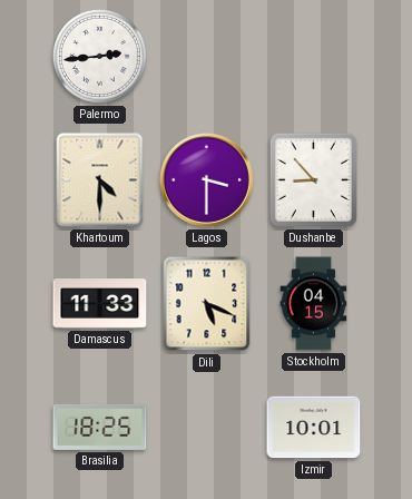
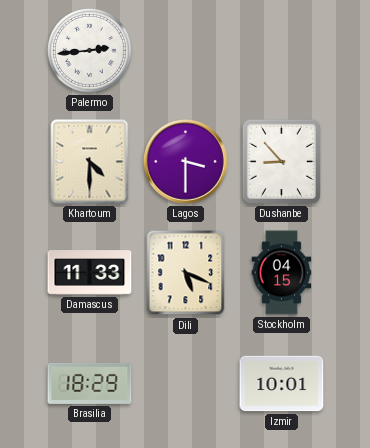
Brasilia: 18:25 -> 18:29 (90, 383)
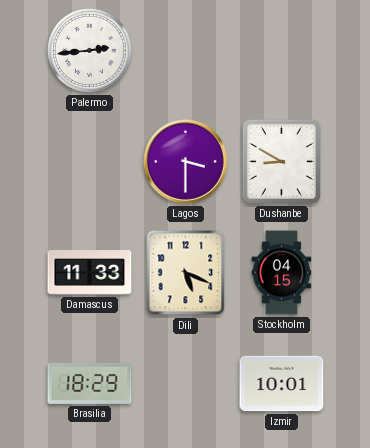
Khartoum: 4:30 -> none (90, 162)
Dushanbe: 8:53 -> 8:50 (281, 161)
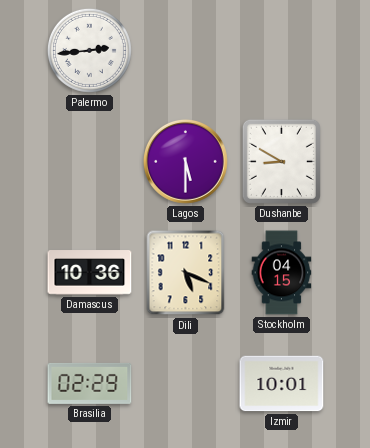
Lagos: 3:30 -> 5:30 (185, 161)
Damascus: 11:33 -> 10:36 (90, 273)
Brasilia: 18:29 -> 02:29 (90, 383)
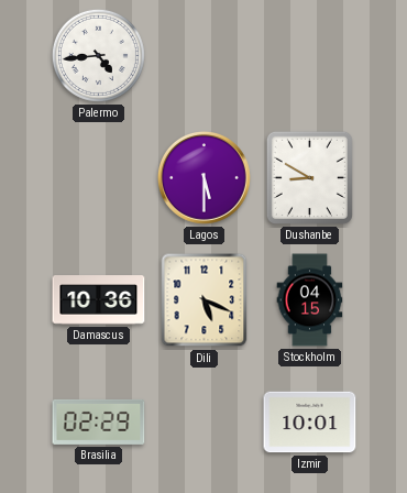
Palermo: 2:44 -> 4:44 (98, 55)
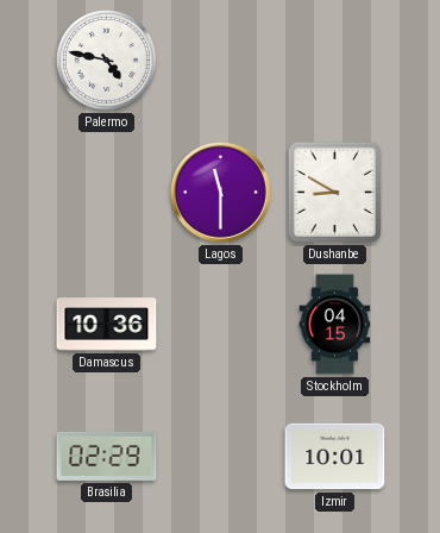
Palermo: 4:44 -> 4:47 (106, 59)
Lagos: 5:30 -> 11:30 (220, 192)
Dili: 5:19 -> none (205, 300)
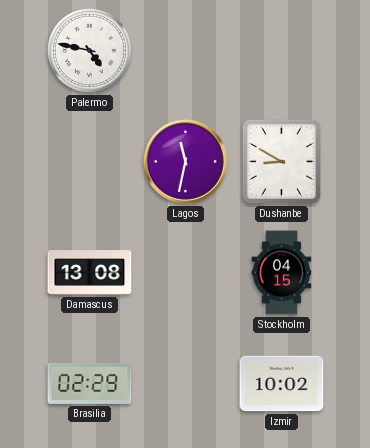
Lagos: 11:30 -> 11:32 (185, 161)
Damascus: 10:36 -> 13:08 (90, 273)
Izmir: 10:01 -> 10:02 (282, 384)
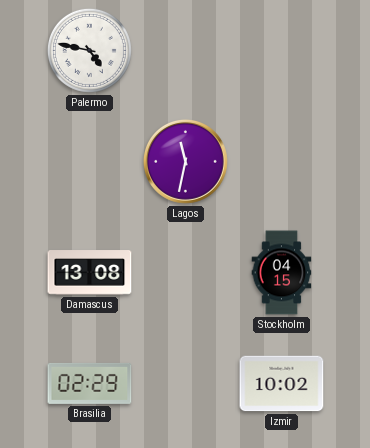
Dushanbe: 8:50 -> none (281, 161)
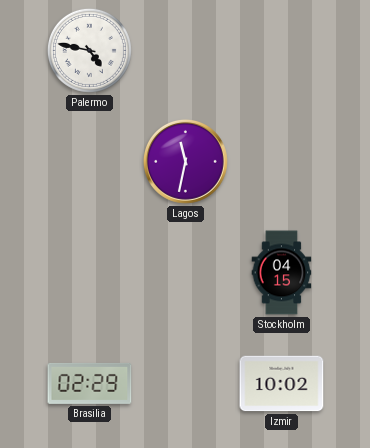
Damascus: 13:08 -> none (90, 273)
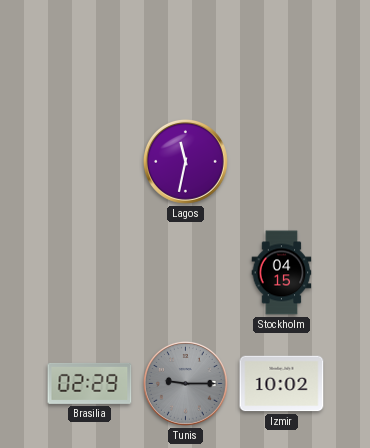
Palermo: 4:47 -> none (89, 50)
Tunis: none -> 9:15 (185, 383)
